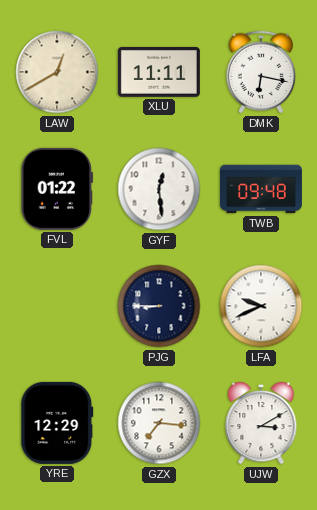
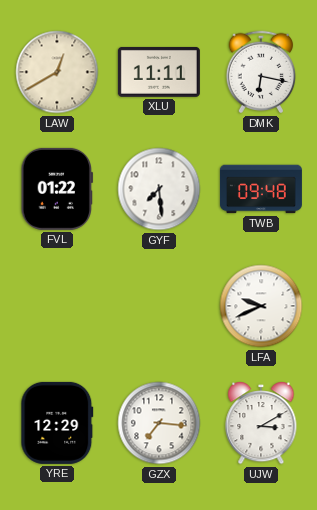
GYF: 12:29 -> 7:29 (159, 189)
PJG: 8:45 -> none (159, 306)
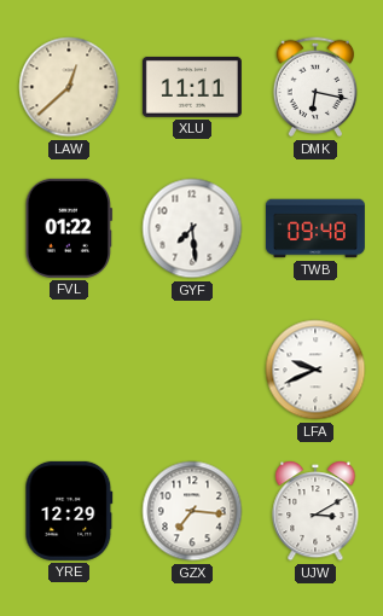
LAW: 12:40 -> 12:38 (69, 87)
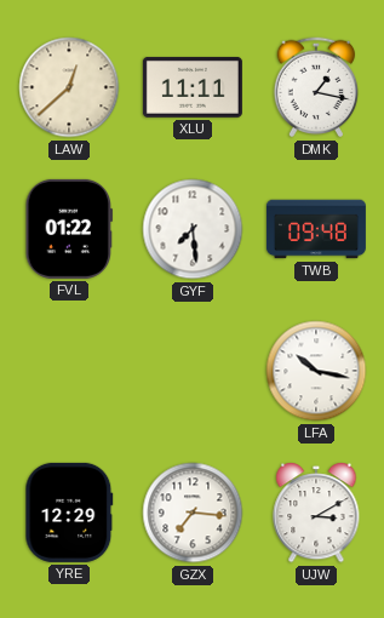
DMK: 6:17 -> 1:17 (316, 87)
LFA: 9:41 -> 10:17 (316, 371)
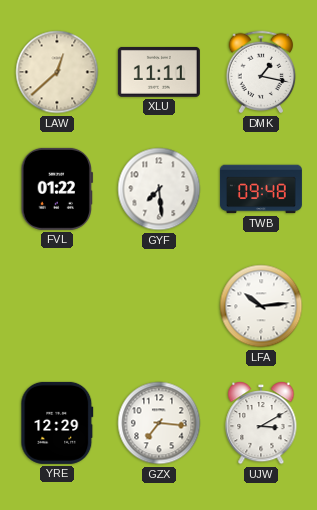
LFA: 10:17 -> 10:14 (261, 306)
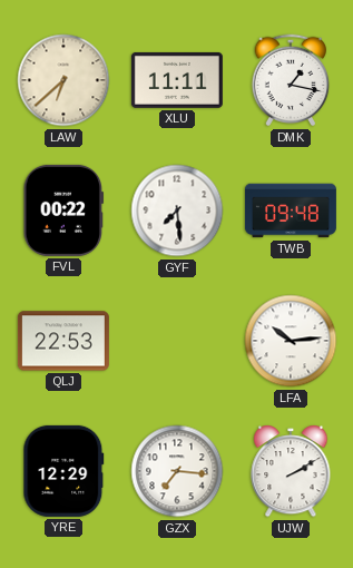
LAW: 12:38 -> 6:38 (63, 80)
FVL: 01:22 -> 00:22 (63, 210)
QLJ: none -> 22:53 (63, 341)
UJW: 3:10 -> 2:10 (291, 471)
